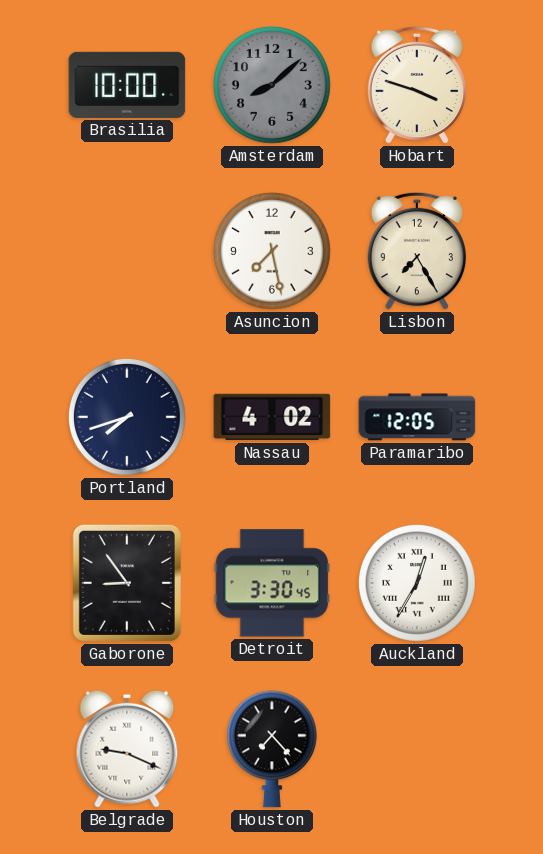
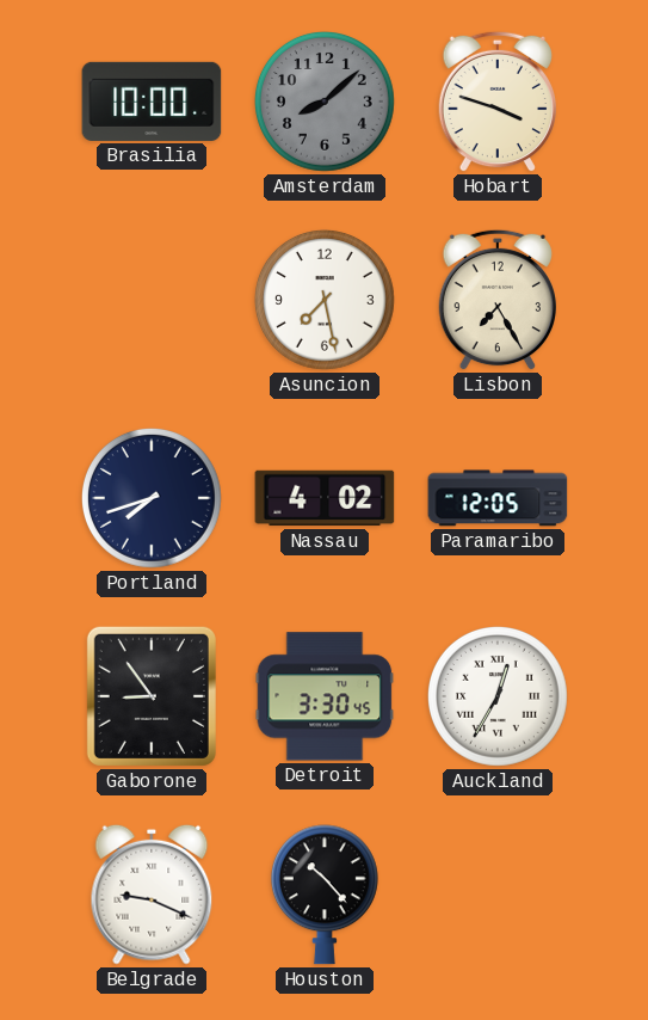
Houston: 7:23 -> 10:23 (325, 895)
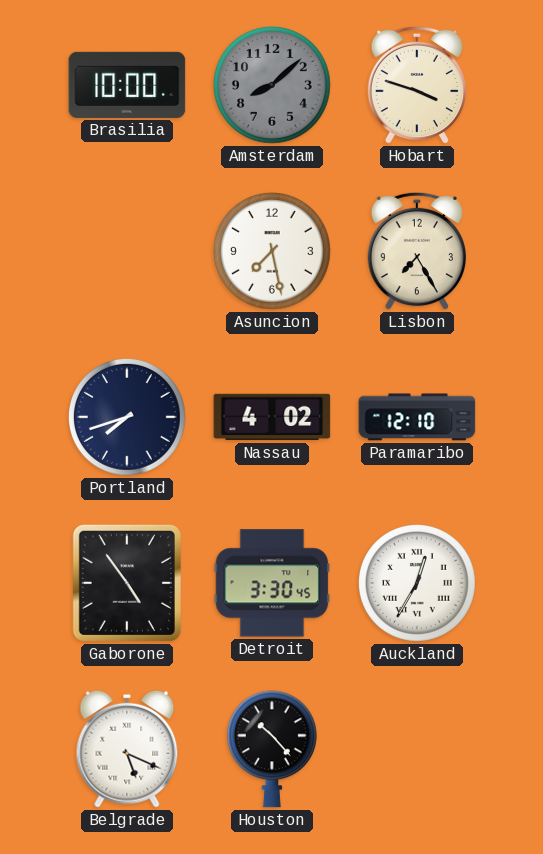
Paramaribo: 12:05 -> 12:10 (417, 417)
Gaborone: 8:54 -> 4:54 (127, 583)
Belgrade: 9:19 -> 5:19 (127, 749)
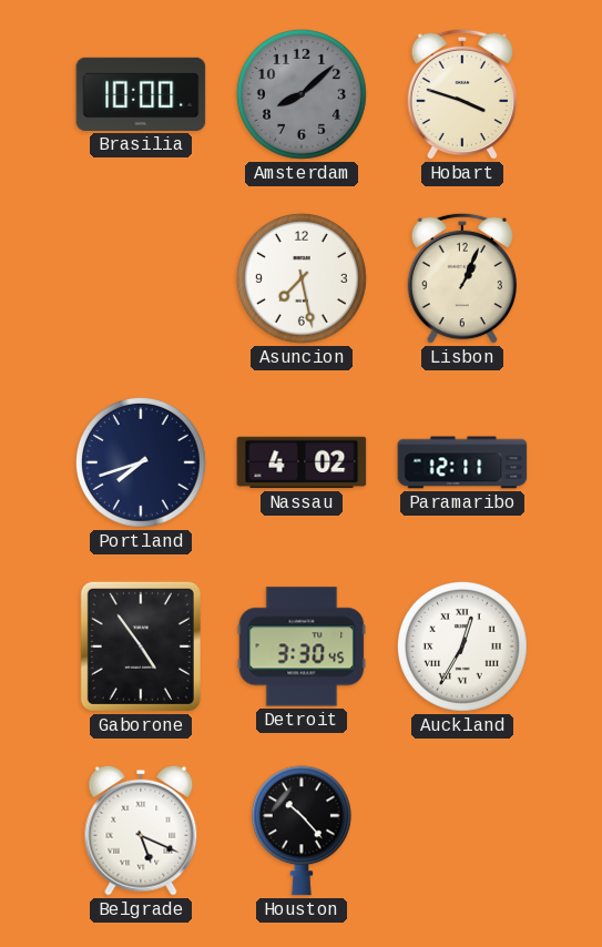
Lisbon: 7:25 -> 1:04 (461, 278)
Paramaribo: 12:10 -> 12:11 (462, 462)
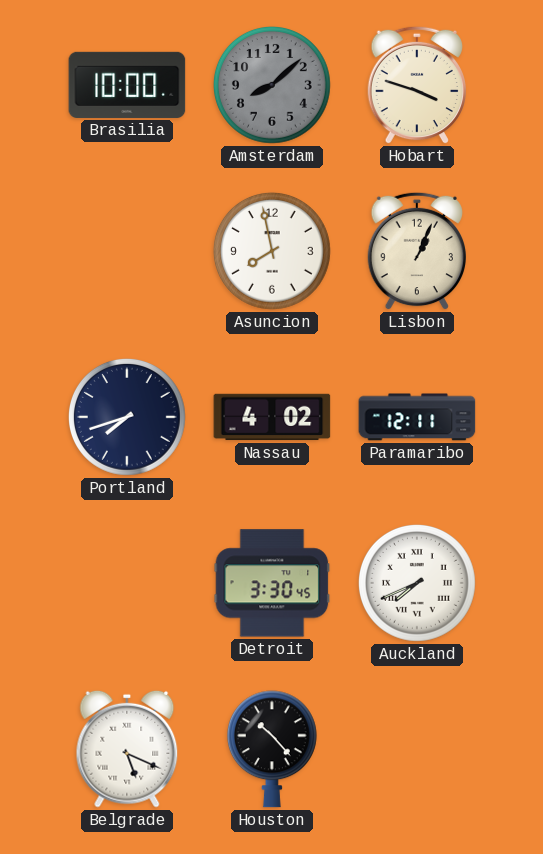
Asuncion: 7:28 -> 7:58 (272, 251)
Gaborone: 4:54 -> none (141, 646)
Auckland: 12:35 -> 7:41 (417, 583)
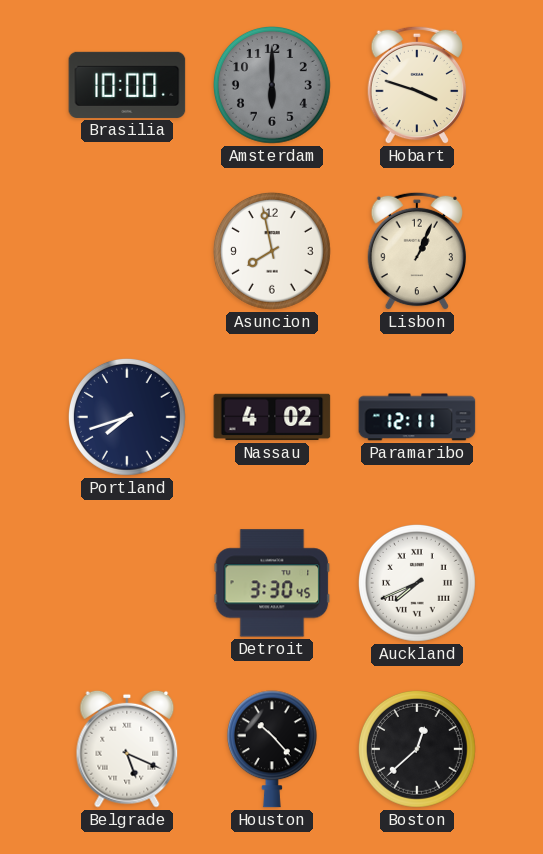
Amsterdam: 8:08 -> 6:00 (272, 85)
Boston: none -> 12:38 (417, 749)
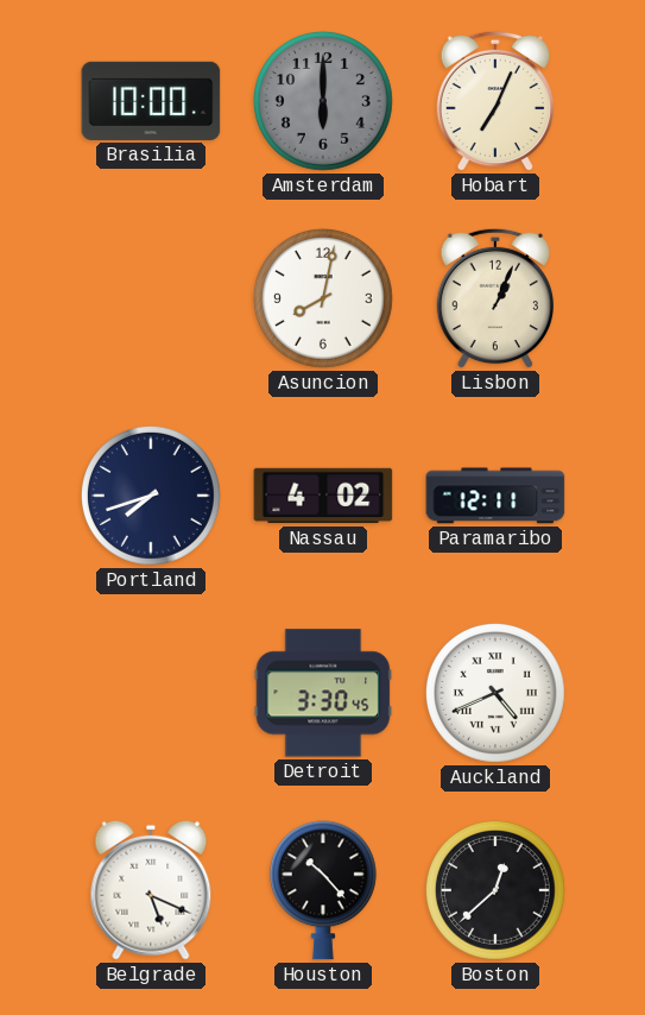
Hobart: 3:48 -> 7:04 (494, 101)
Asuncion: 7:58 -> 8:02 (323, 298)
Auckland: 7:41 -> 4:41 (495, 693)
